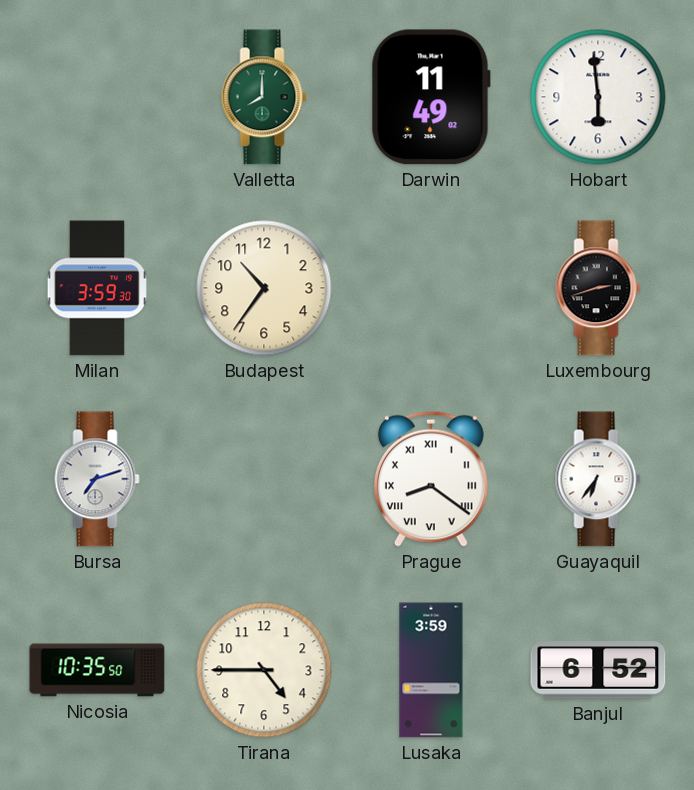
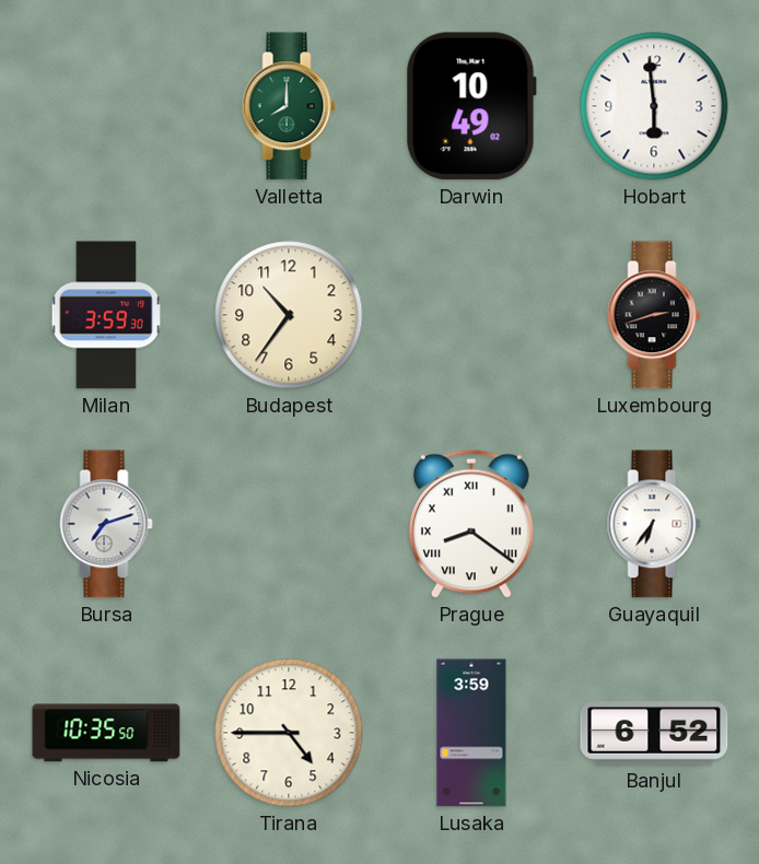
Darwin: 11:49 -> 10:49 (471, 106)
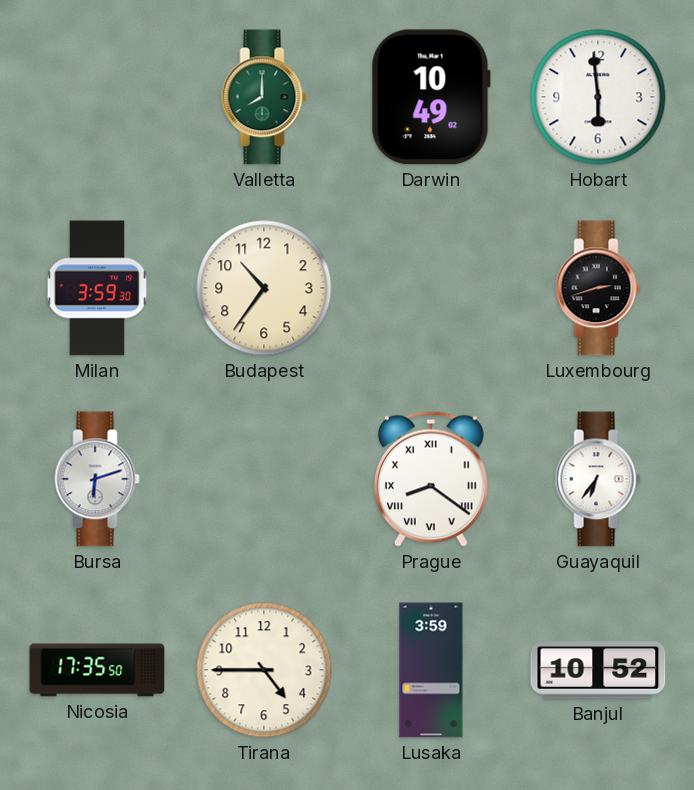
Bursa: 7:12 -> 6:12 (97, 479)
Nicosia: 10:35 -> 17:35 (97, 670)
Banjul: 6:52 -> 10:52 (598, 670)
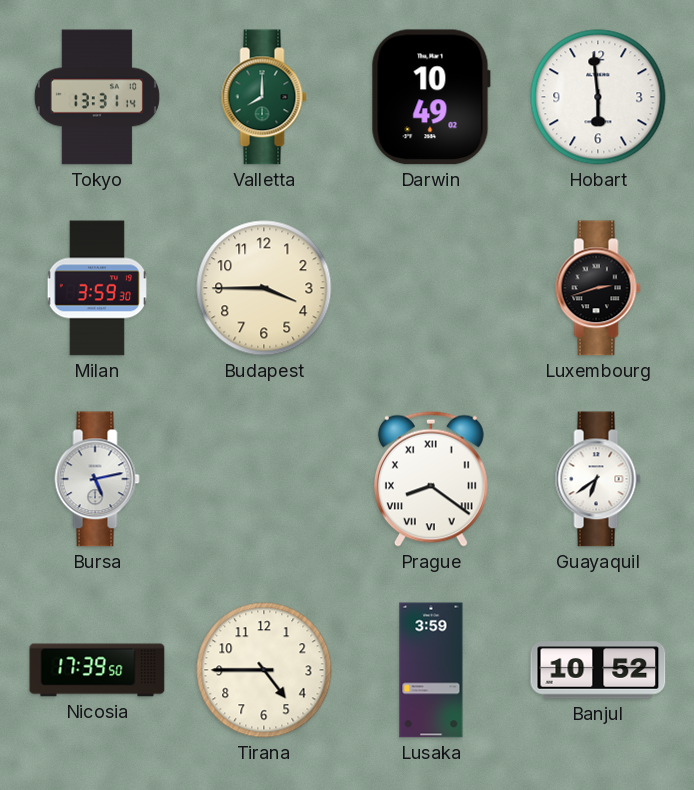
Tokyo: none -> 13:31 (97, 97)
Budapest: 10:36 -> 3:45 (264, 288)
Bursa: 6:12 -> 5:13 (97, 479)
Guayaquil: 6:36 -> 6:39 (598, 479)
Nicosia: 17:35 -> 17:39 (97, 670)
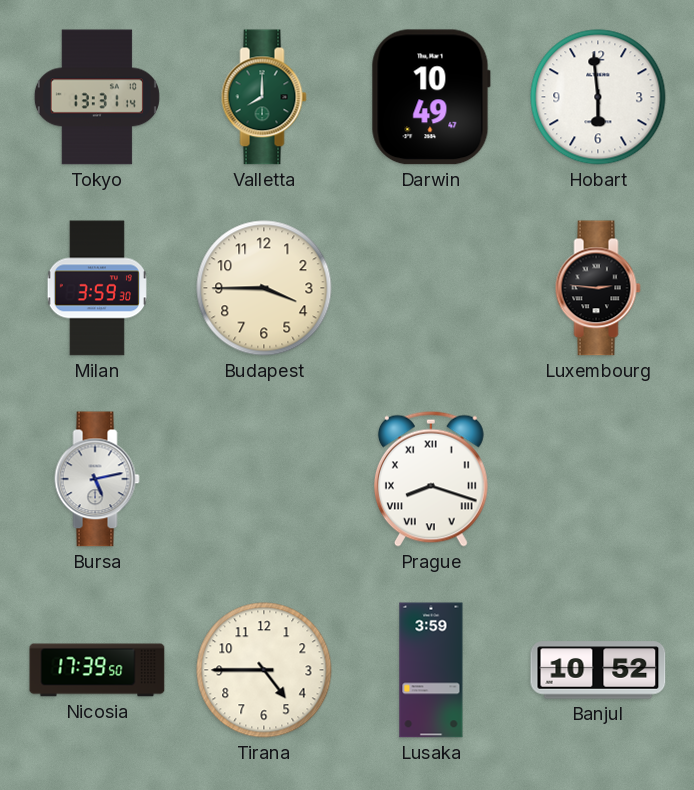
Darwin: 10:49:02 -> 10:49:47 (431, 97)
Luxembourg: 2:42 -> 2:46 (598, 288)
Prague: 8:21 -> 8:18 (431, 479)
Guayaquil: 6:39 -> none (598, 479)
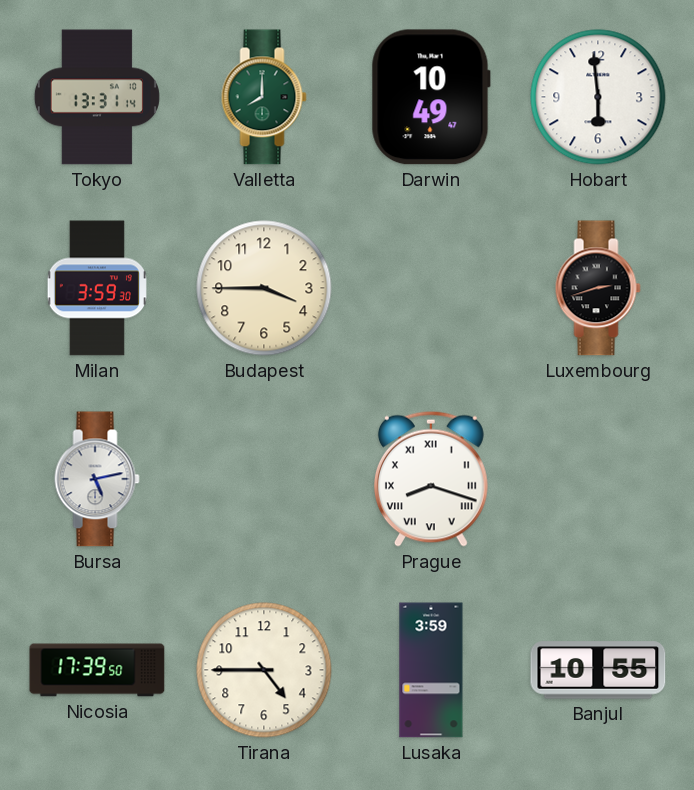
Luxembourg: 2:46 -> 2:42 (598, 288)
Banjul: 10:52 -> 10:55 (598, 670)
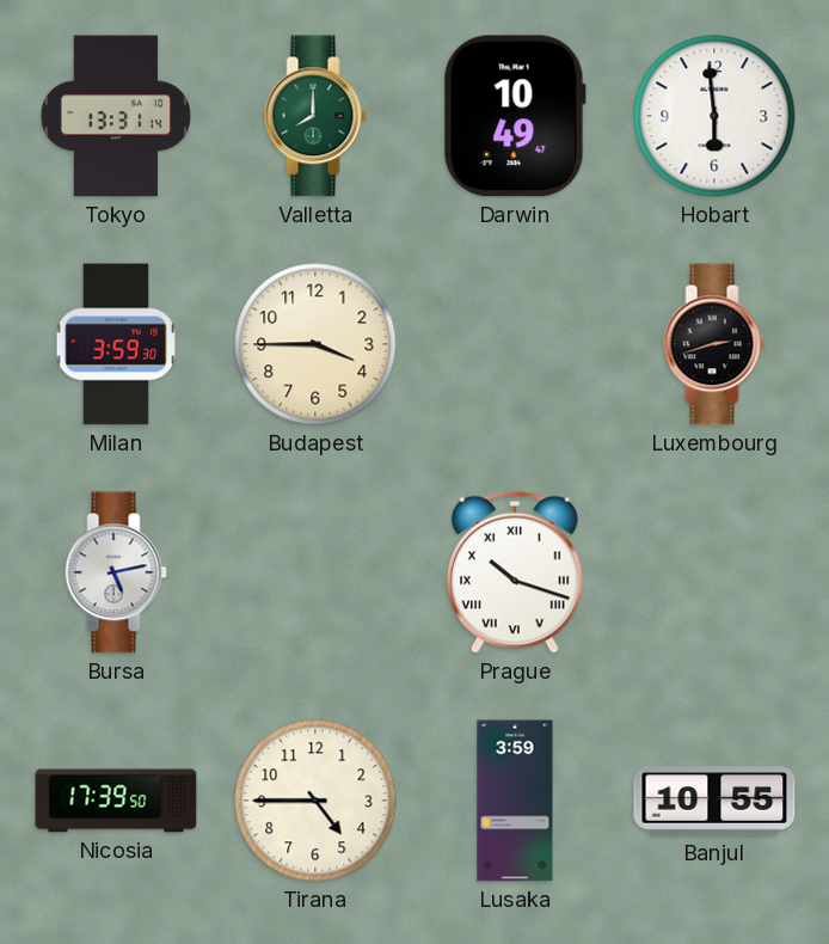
Prague: 8:18 -> 10:18 (515, 572)
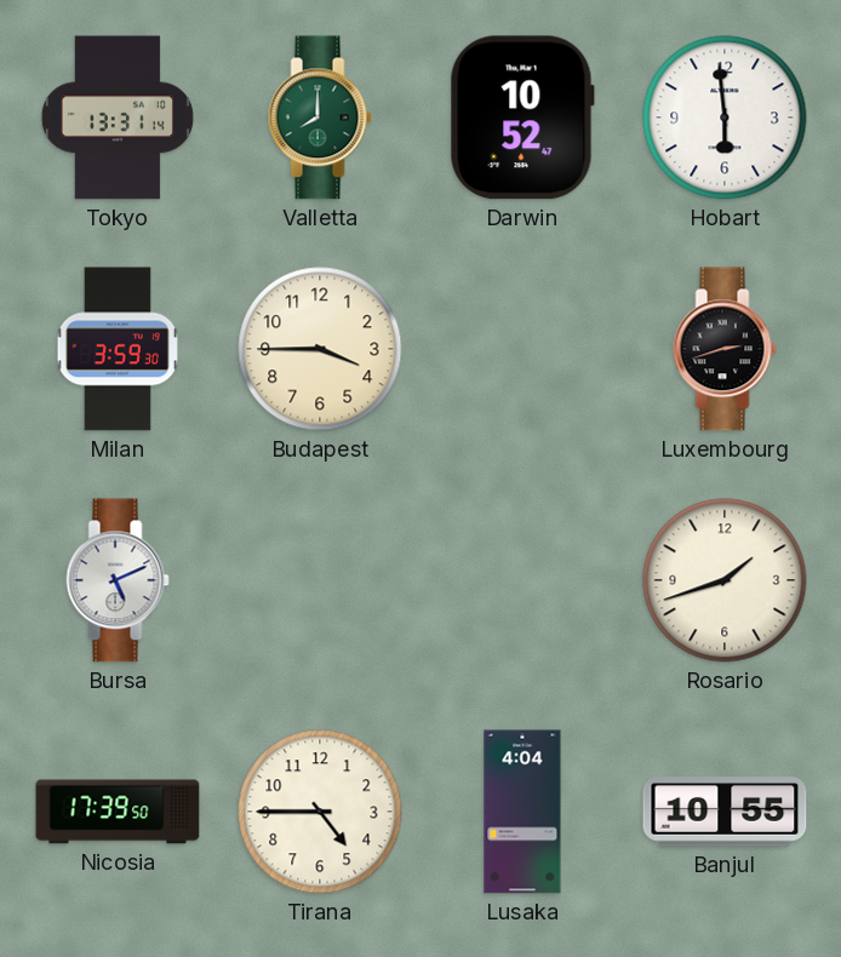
Darwin: 10:49 -> 10:52 (522, 118)
Bursa: 5:13 -> 5:11 (118, 580)
Prague: 10:18 -> none (515, 572)
Rosario: none -> 1:42 (725, 580)
Lusaka: 3:59 -> 4:04 (522, 812)
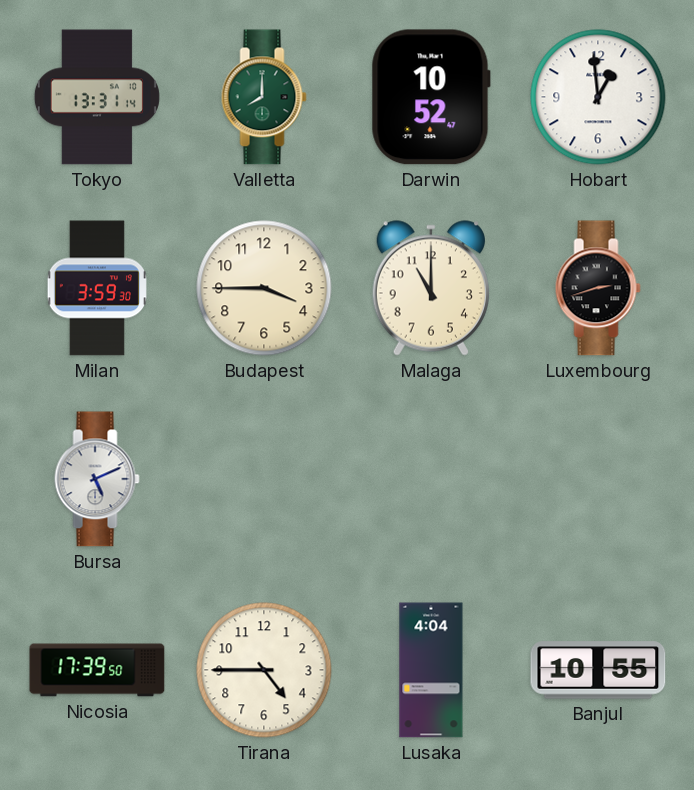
Hobart: 5:59 -> 12:59 (598, 97)
Malaga: none -> 11:00 (431, 288)
Rosario: 1:42 -> none (725, 580)
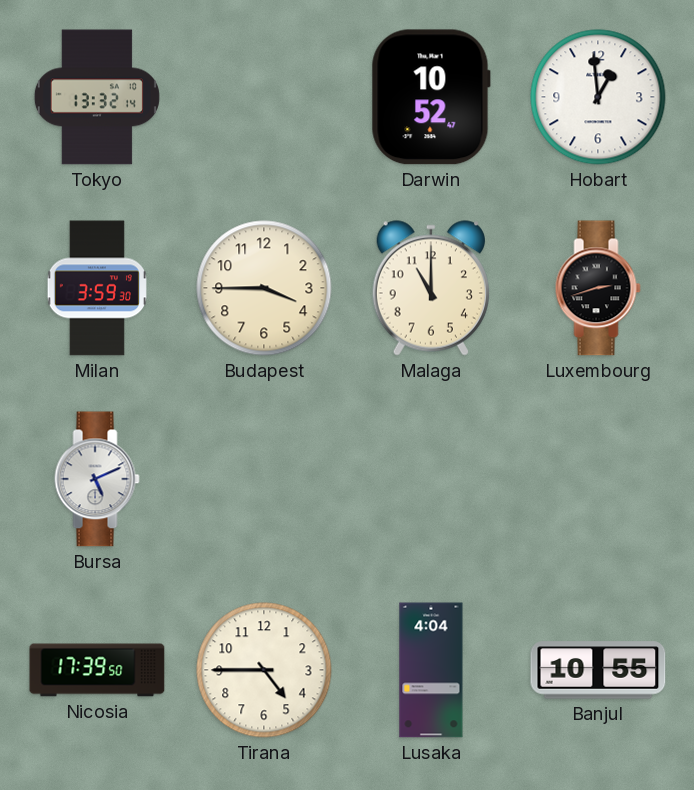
Tokyo: 13:31 -> 13:32 (97, 97)
Valletta: 8:00 -> none (264, 97)
